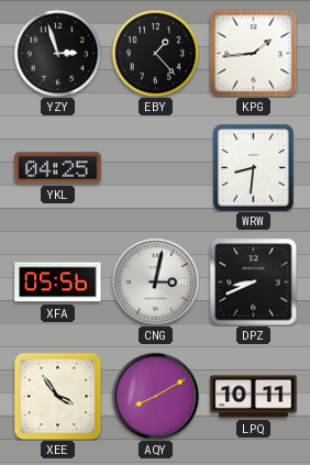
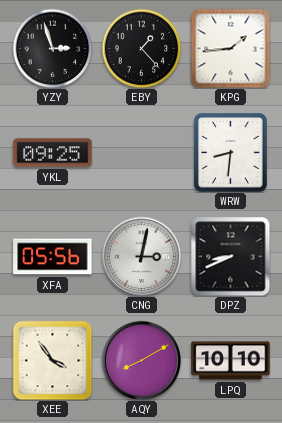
YKL: 04:25 -> 09:25 (53, 153)
LPQ: 10:11 -> 10:10 (231, 361)
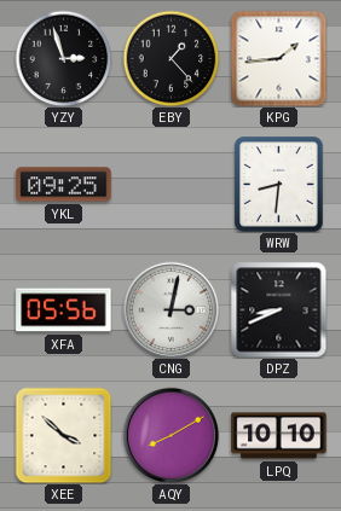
XEE: 3:54 -> 3:52 (63, 435)
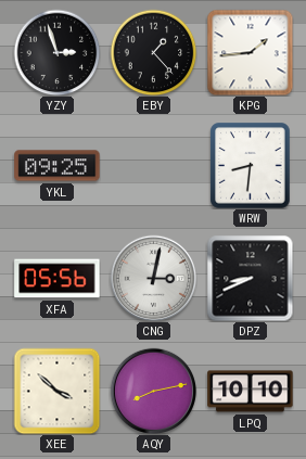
AQY: 8:10 -> 8:13 (153, 391)
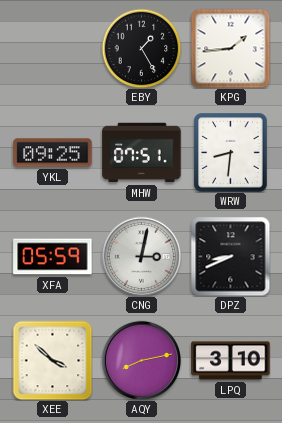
YZY: 2:57 -> none (56, 52)
EBY: 1:23 -> 1:25 (141, 48)
MHW: none -> 07:51 (142, 153)
XFA: 05:56 -> 05:59 (53, 257)
LPQ: 10:10 -> 3:10 (231, 361)
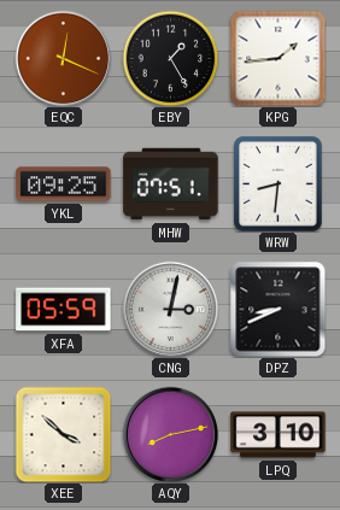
EQC: none -> 12:19 (63, 58)
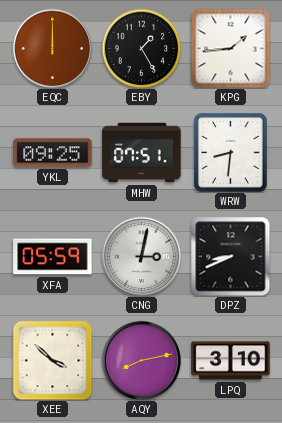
EQC: 12:19 -> 12:00 (52, 48)
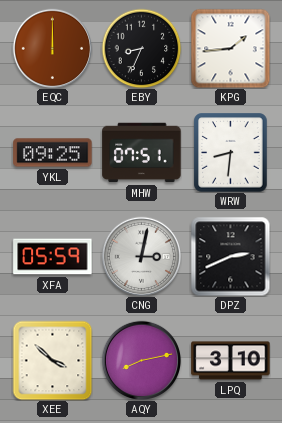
EBY: 1:25 -> 8:34 (141, 48)
DPZ: 8:41 -> 2:41 (230, 256)
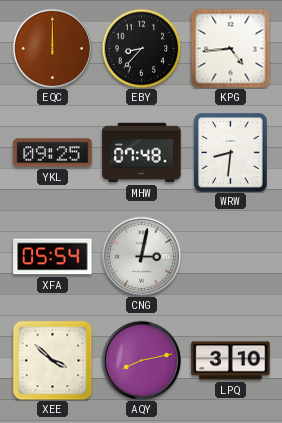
EBY: 8:34 -> 8:37 (141, 48)
KPG: 1:44 -> 4:44 (230, 48)
MHW: 07:51 -> 07:48 (142, 153)
XFA: 05:59 -> 05:54 (53, 257)
DPZ: 2:41 -> none (230, 256)
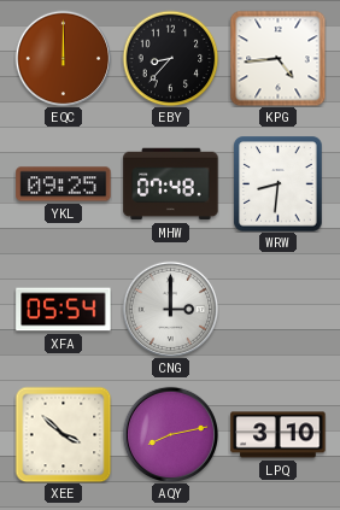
CNG: 3:02 -> 3:00 (170, 309)
